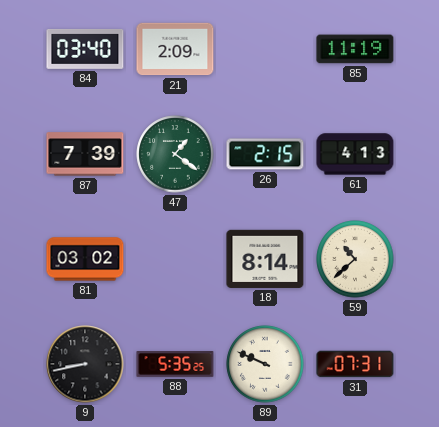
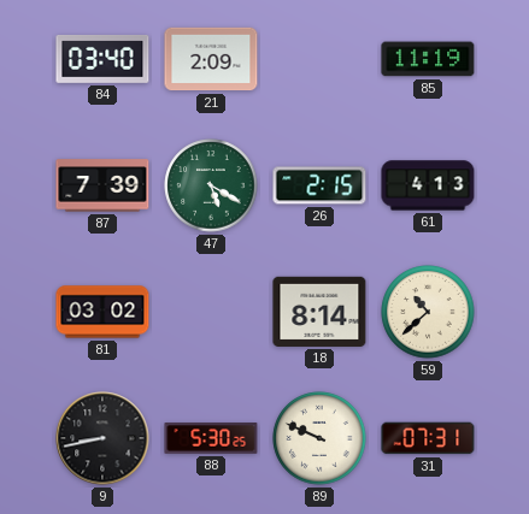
47: 1:21 -> 5:20 (211, 185)
88: 5:35 -> 5:30 (211, 438)
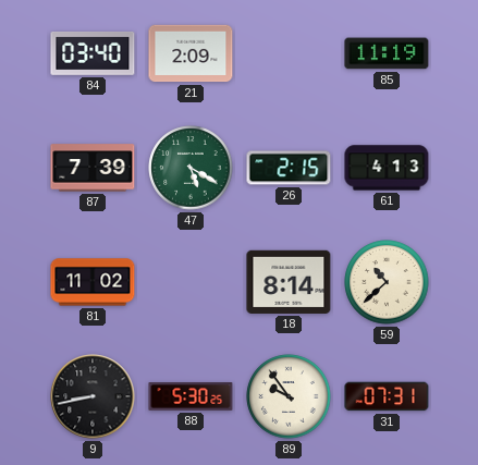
81: 03:02 -> 11:02 (93, 282)
89: 9:49 -> 9:54 (289, 396)
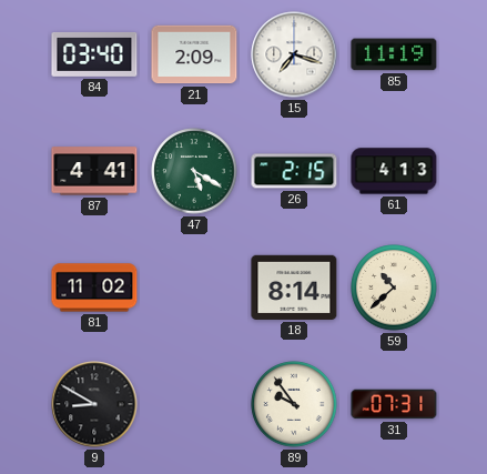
15: none -> 7:18 (294, 54)
87: 7:39 -> 4:41 (94, 171)
9: 8:43 -> 8:50 (94, 404)
88: 5:30 -> none (191, 396)
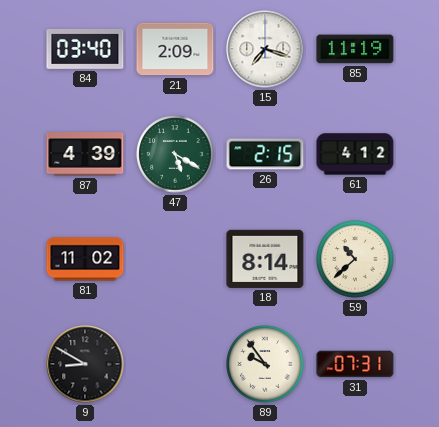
87: 4:41 -> 4:39 (85, 154)
61: 4:13 -> 4:12 (355, 154)
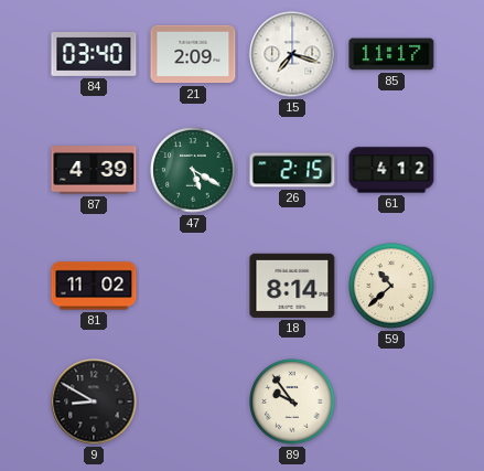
85: 11:19 -> 11:17 (391, 54)
31: 07:31 -> none (355, 364)
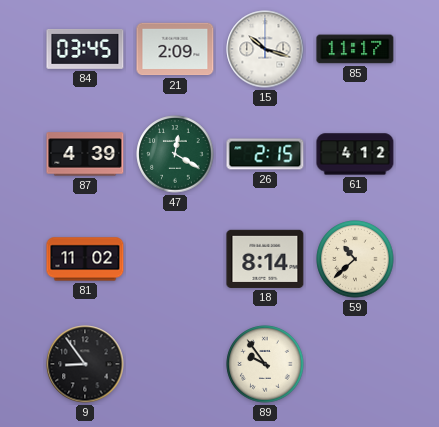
84: 03:40 -> 03:45 (85, 50)
15: 7:18 -> 10:18 (265, 49)
47: 5:20 -> 12:20 (175, 154)
9: 8:50 -> 8:54 (85, 364)
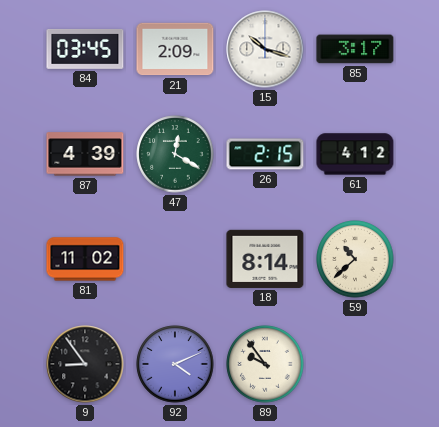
85: 11:17 -> 3:17 (355, 49)
92: none -> 4:11 (175, 364)
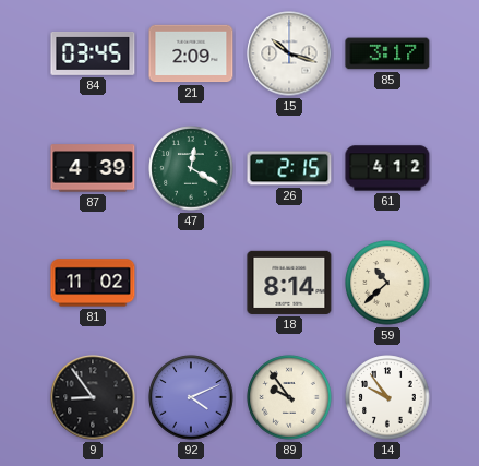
14: none -> 9:54 (387, 397)
